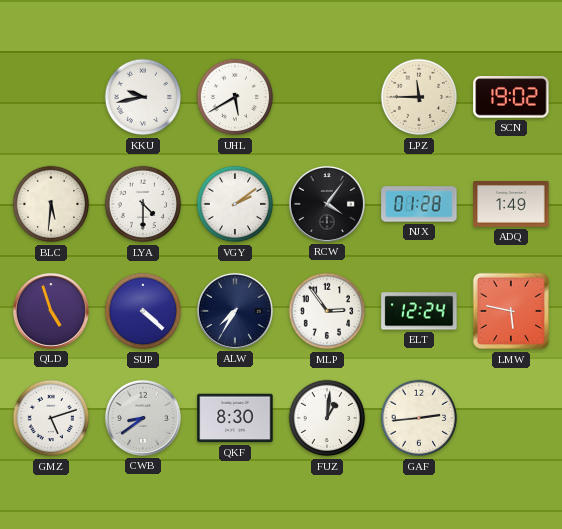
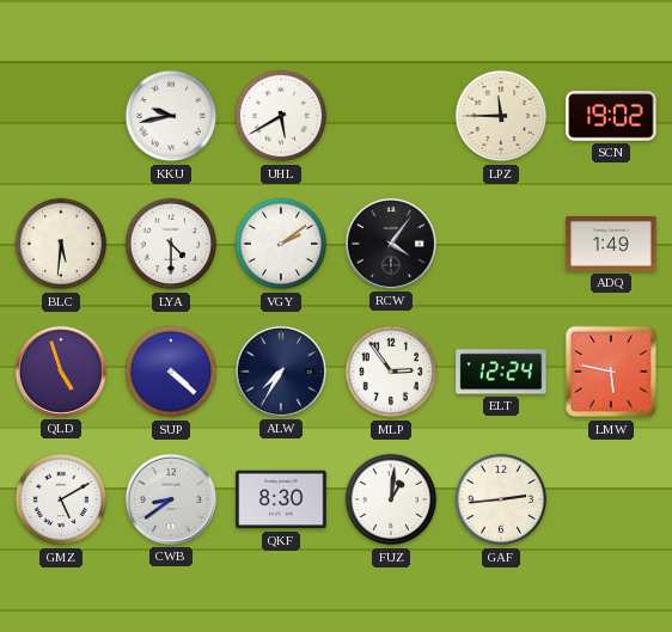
NJX: 01:28 -> none (419, 204)
GMZ: 5:12 -> 5:10 (61, 499)
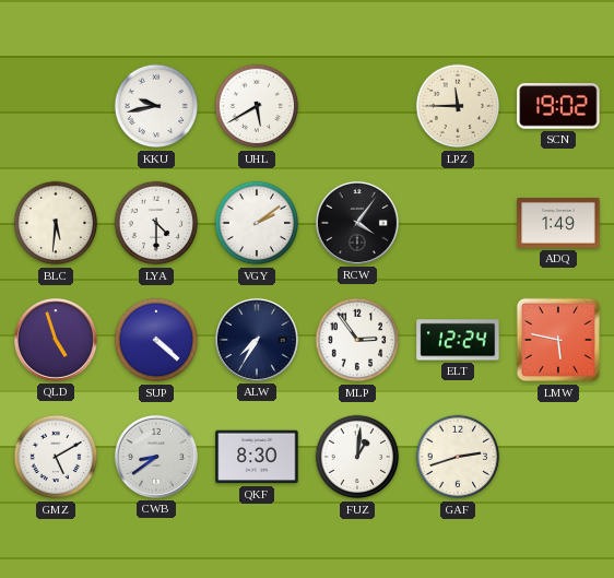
GAF: 2:44 -> 2:42 (458, 457)
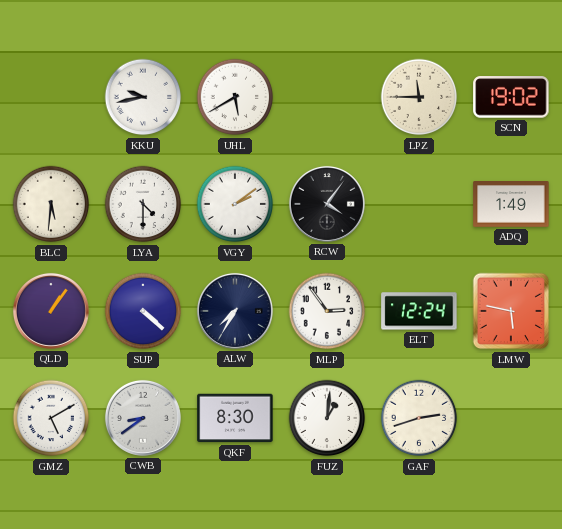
QLD: 4:57 -> 1:06 (51, 311)
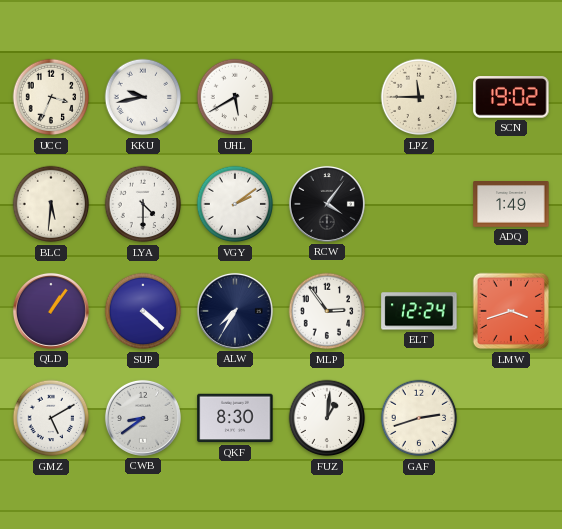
UCC: none -> 3:34 (51, 97)
LMW: 5:47 -> 3:42 (511, 311)
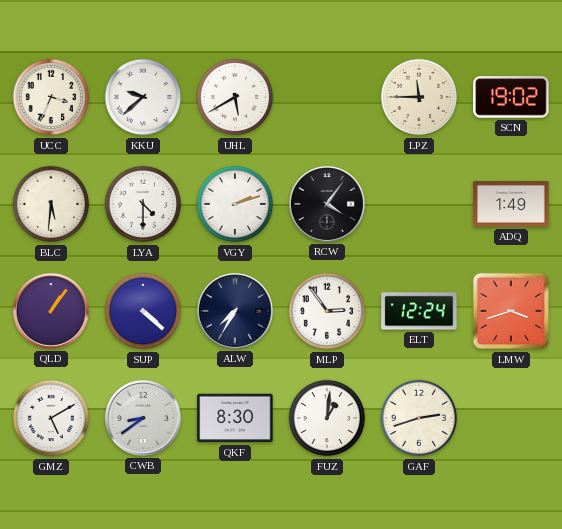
KKU: 9:43 -> 9:38 (143, 97)
VGY: 2:09 -> 2:12 (235, 204)
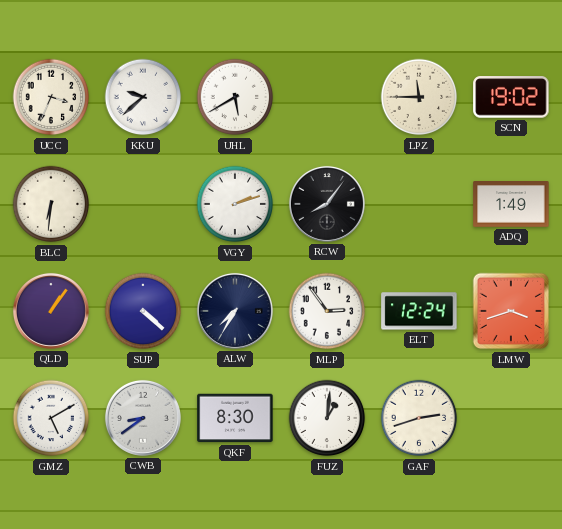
BLC: 5:31 -> 6:31 (51, 204)
LYA: 4:30 -> none (143, 204)
RCW: 4:06 -> 8:06 (327, 204)
